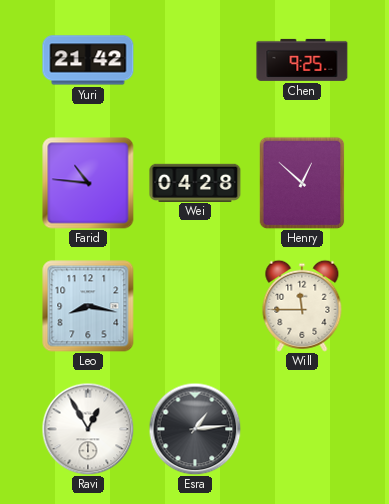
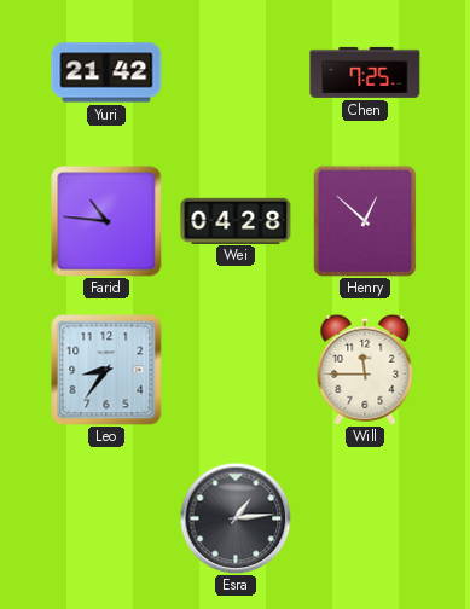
Chen: 9:25 -> 7:25 (365, 72)
Leo: 8:17 -> 8:36 (106, 370)
Ravi: 12:55 -> none (88, 429)
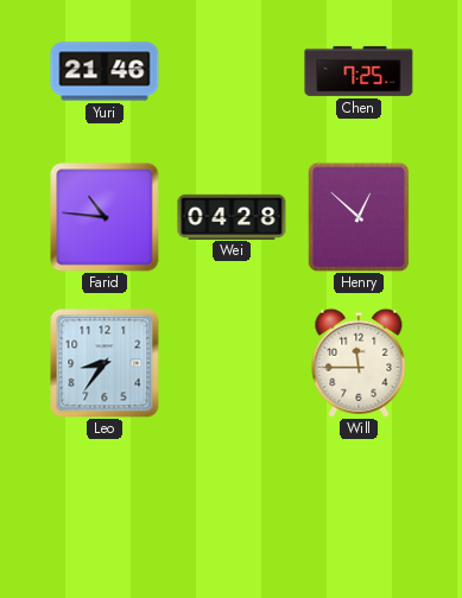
Yuri: 21:42 -> 21:46 (105, 71)
Esra: 1:14 -> none (236, 518)
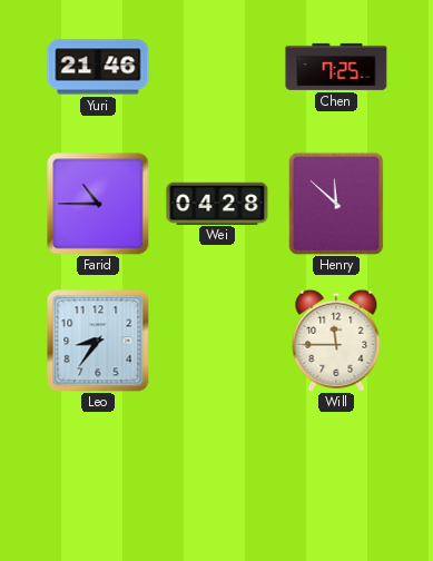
Farid: 10:46 -> 10:45 (98, 204)
Henry: 12:52 -> 11:52 (336, 204)
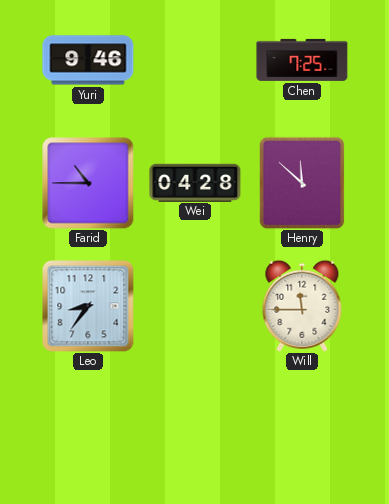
Yuri: 21:46 -> 9:46 (88, 60)
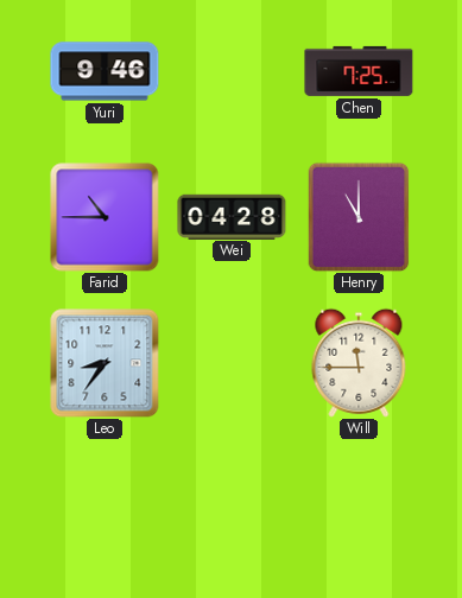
Henry: 11:52 -> 11:00 (359, 217)
